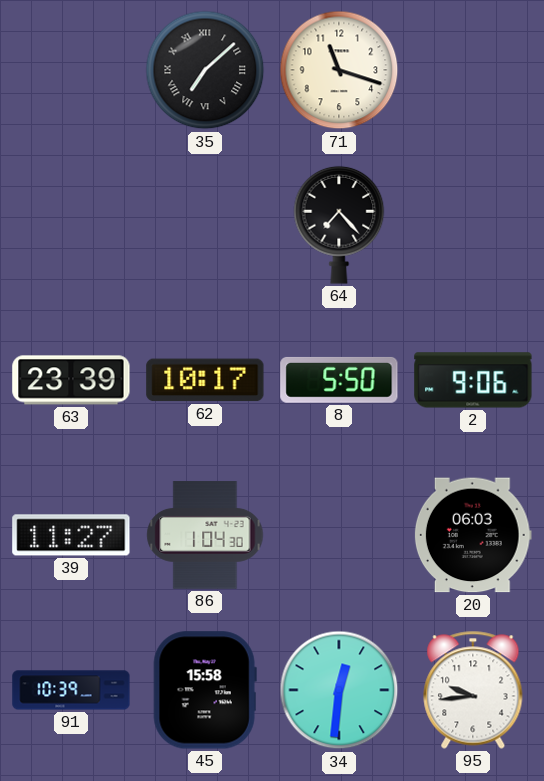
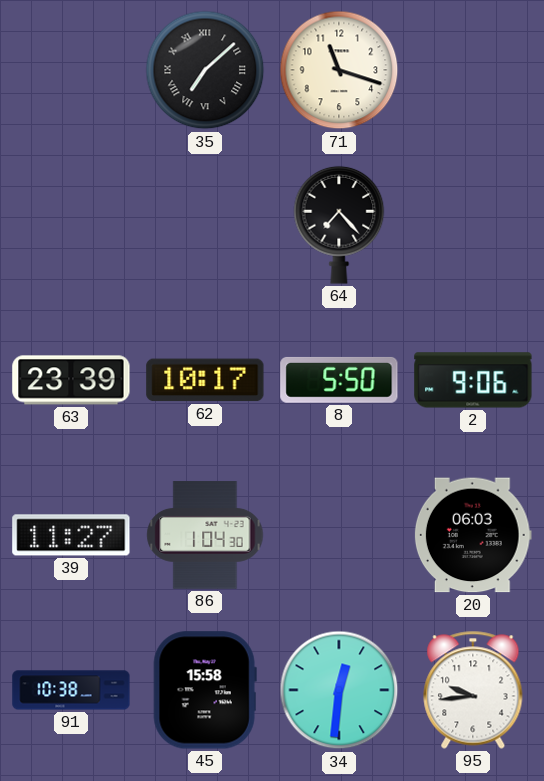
91: 10:39 -> 10:38 (71, 690)
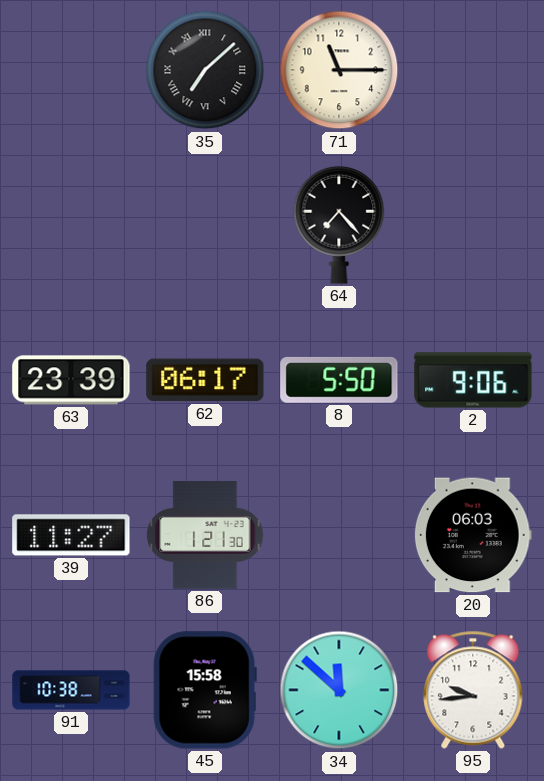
71: 11:18 -> 11:15 (339, 70)
62: 10:17 -> 06:17 (205, 380)
86: 1:04 -> 1:21 (205, 535)
34: 12:31 -> 11:52 (339, 690)
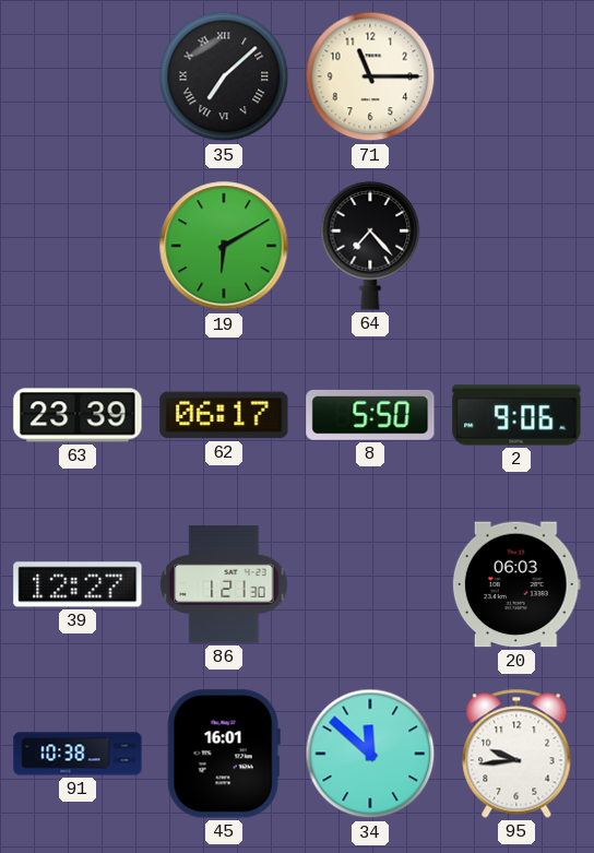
19: none -> 6:10 (224, 246)
39: 11:27 -> 12:27 (78, 584)
45: 15:58 -> 16:01 (224, 754)
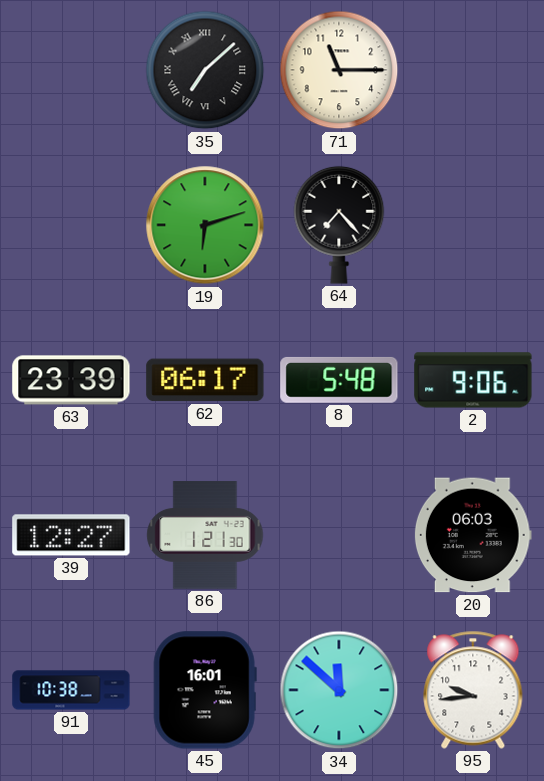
19: 6:10 -> 6:12 (205, 225)
8: 5:50 -> 5:48 (339, 380)
